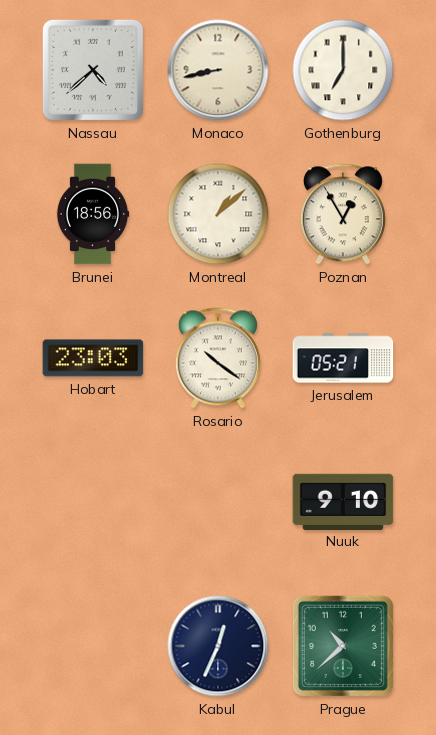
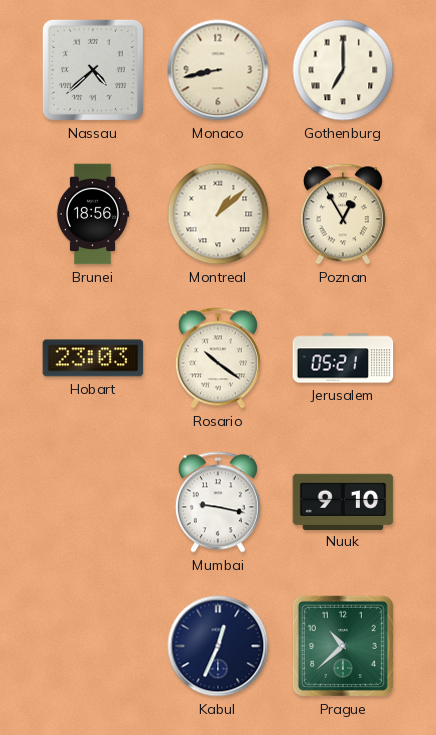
Mumbai: none -> 9:17 (218, 502)
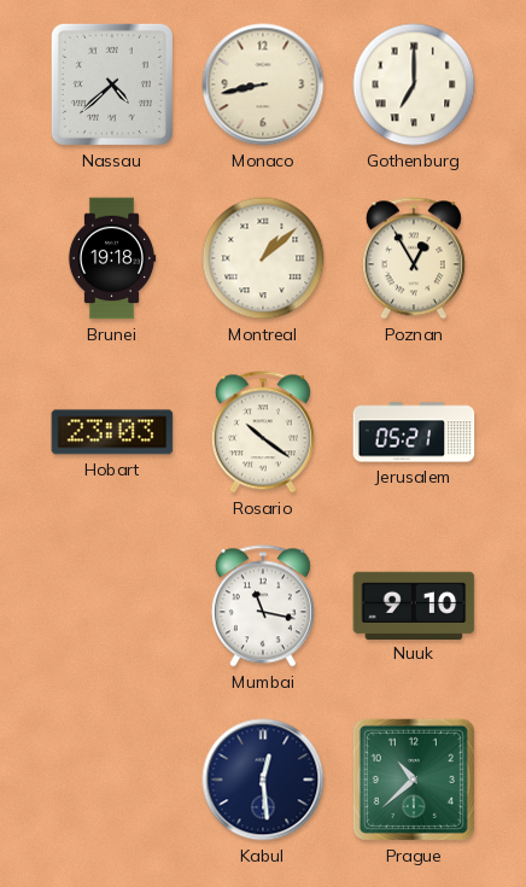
Brunei: 18:56 -> 19:18 (112, 258)
Mumbai: 9:17 -> 11:17 (263, 606)
Kabul: 12:34 -> 12:29 (263, 780)
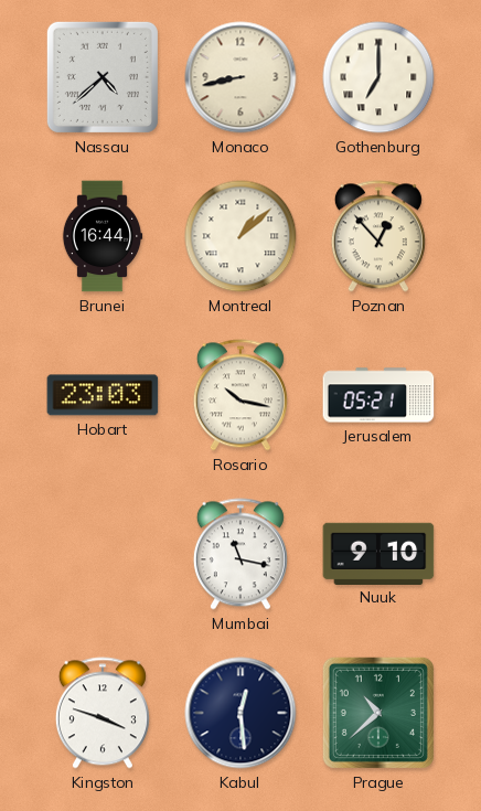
Brunei: 19:18 -> 16:44 (103, 236)
Poznan: 12:55 -> 12:53 (378, 236)
Rosario: 10:21 -> 10:17 (240, 395)
Kingston: none -> 3:48 (103, 713)
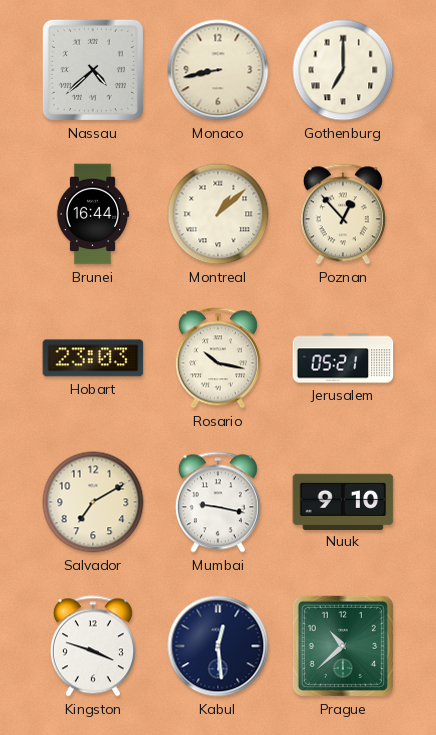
Salvador: none -> 7:10 (93, 502)
Mumbai: 11:17 -> 9:17 (218, 502)
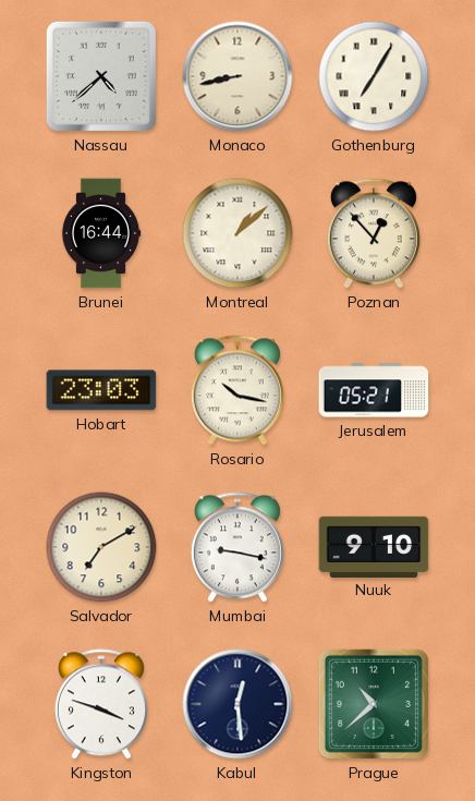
Gothenburg: 7:00 -> 7:05 (374, 76)
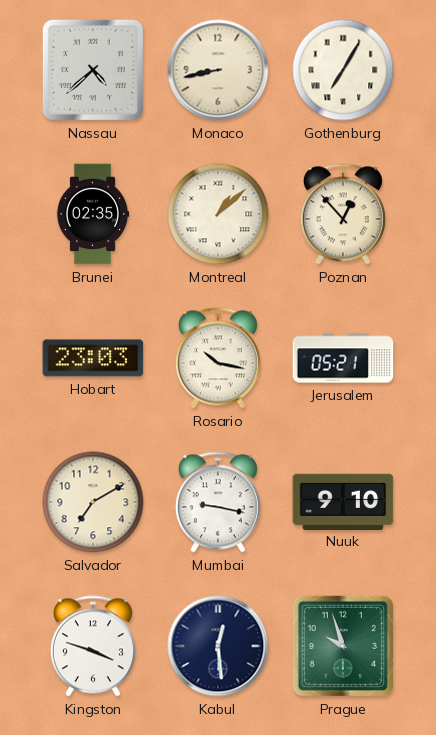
Brunei: 16:44 -> 02:35 (93, 214)
Prague: 10:38 -> 9:57 (343, 646)
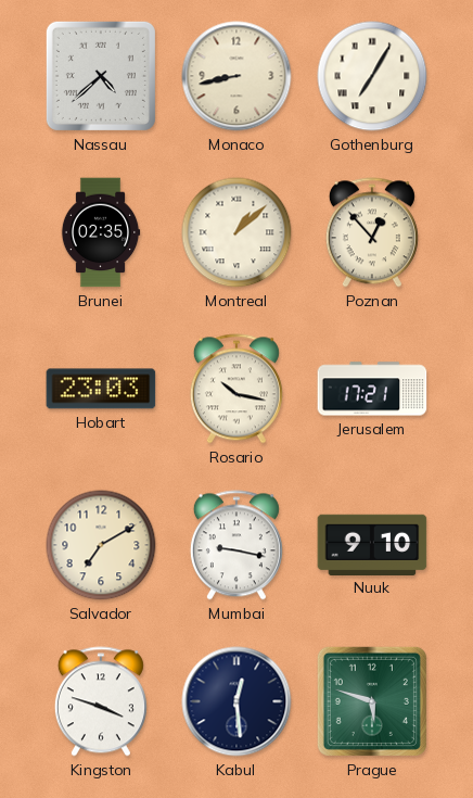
Jerusalem: 05:21 -> 17:21 (372, 389)
Prague: 9:57 -> 5:48 (372, 701)
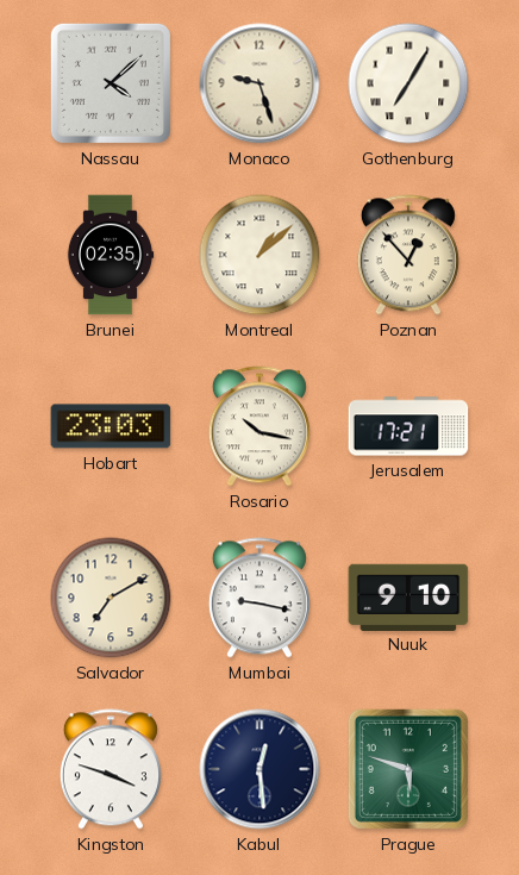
Nassau: 4:38 -> 4:08 (111, 83)
Monaco: 8:43 -> 9:27 (259, 83)
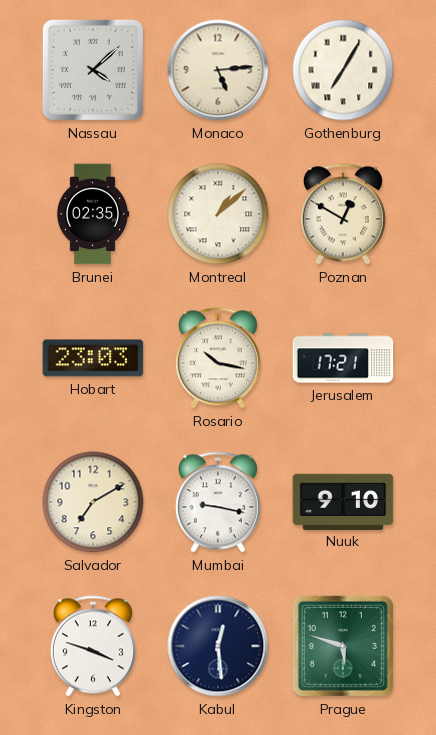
Monaco: 9:27 -> 5:14 (218, 70)
Poznan: 12:53 -> 12:50 (343, 214)
